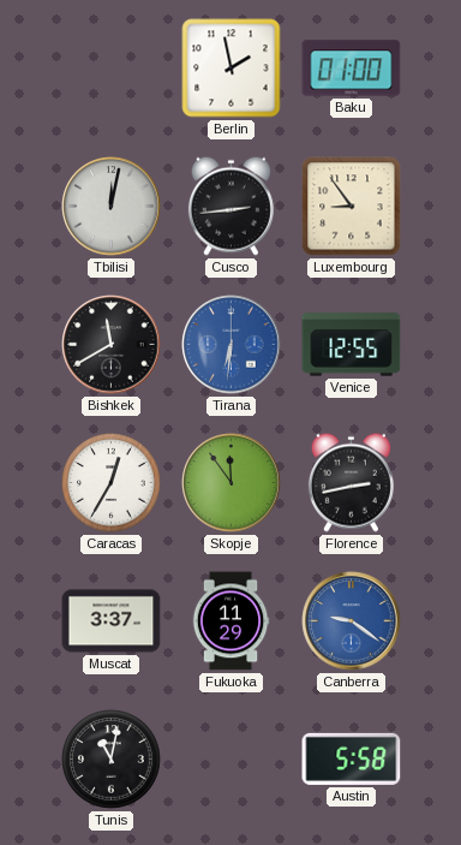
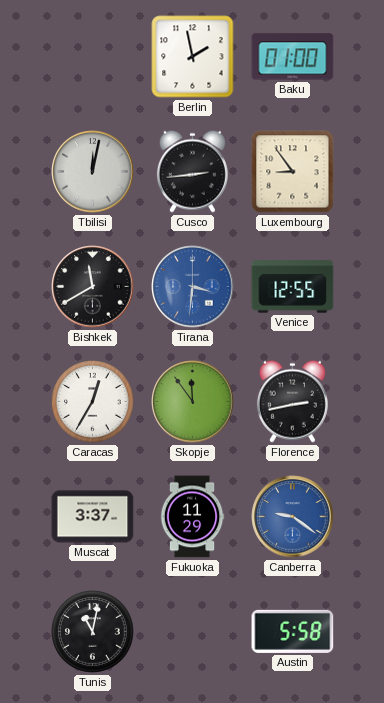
Tirana: 6:31 -> 3:31 (193, 287)
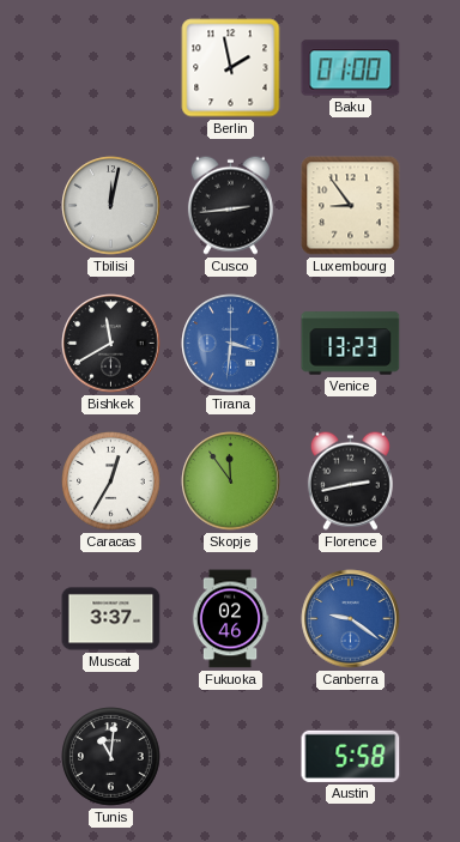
Venice: 12:55 -> 13:23 (351, 344)
Fukuoka: 11:29 -> 02:46 (230, 619)
Tunis: 11:02 -> 11:01 (111, 757)
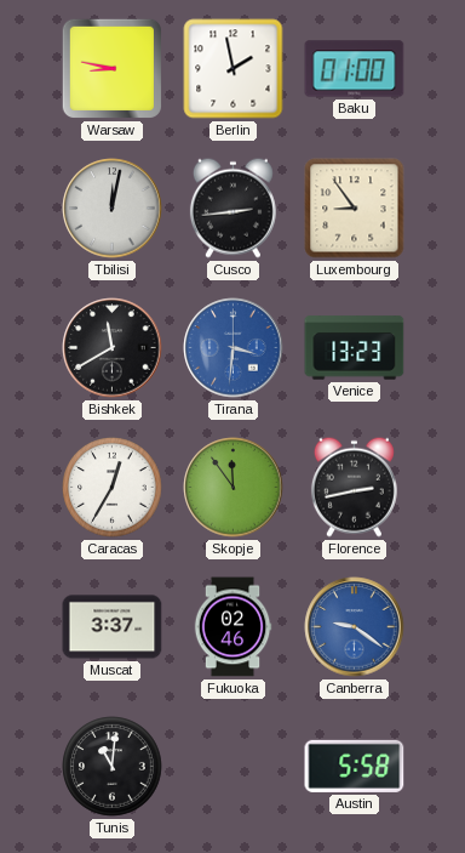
Warsaw: none -> 8:47 (111, 68)
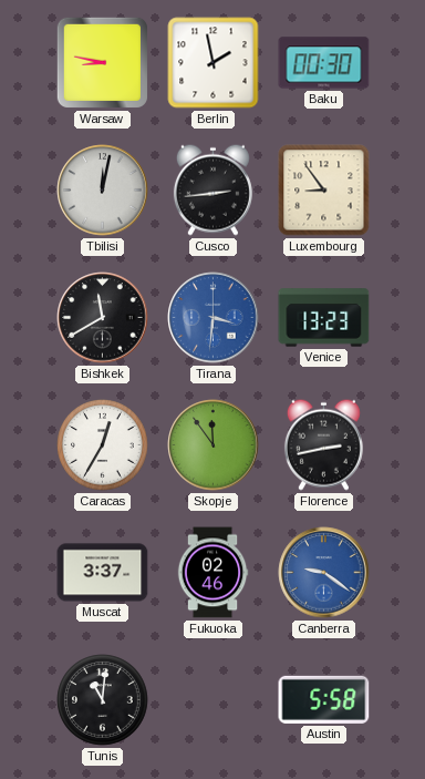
Baku: 01:00 -> 00:30 (324, 63)
